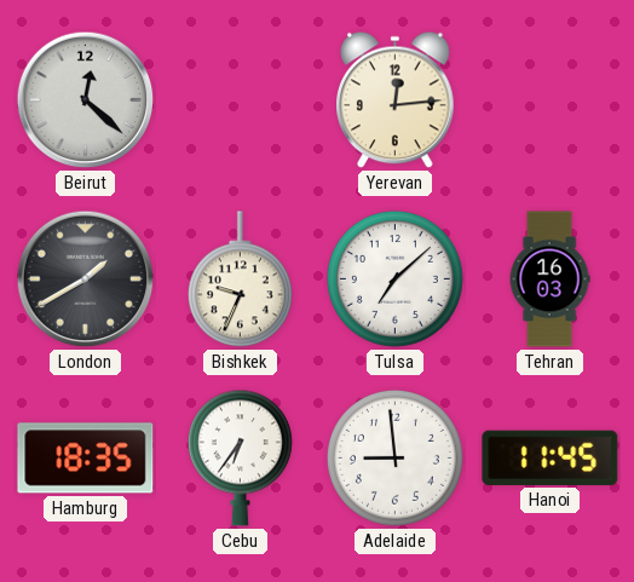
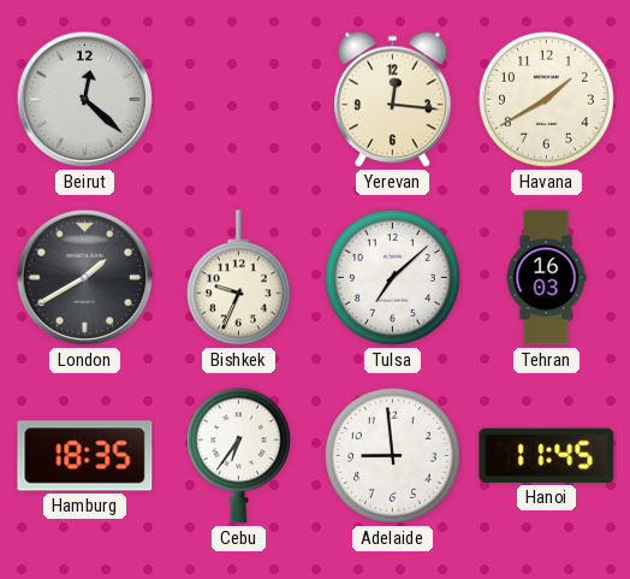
Yerevan: 12:14 -> 12:16 (393, 100)
Havana: none -> 1:40 (546, 99)
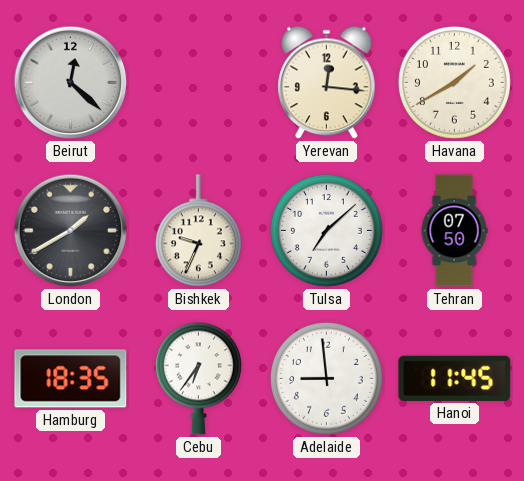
Tehran: 16:03 -> 07:50 (454, 231)
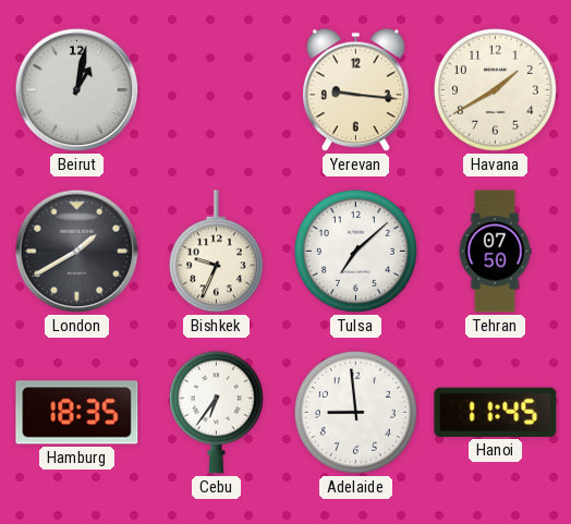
Beirut: 12:22 -> 1:02 (77, 90)
Yerevan: 12:16 -> 9:16 (356, 90)
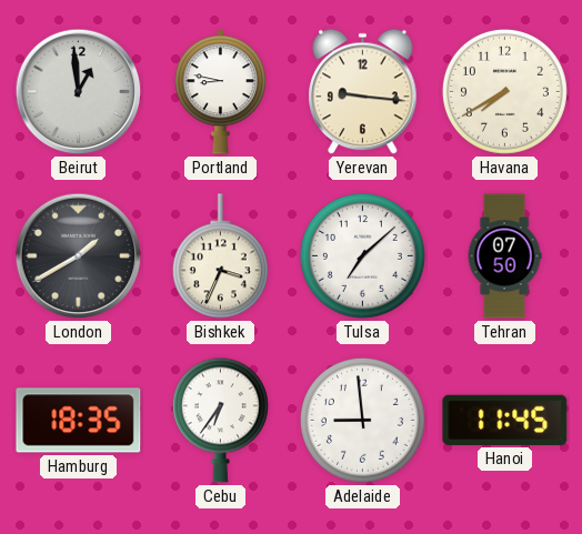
Beirut: 1:02 -> 12:59 (79, 92)
Portland: none -> 8:47 (220, 92)
Havana: 1:40 -> 7:40 (504, 91)
Bishkek: 9:34 -> 3:34 (220, 256)
